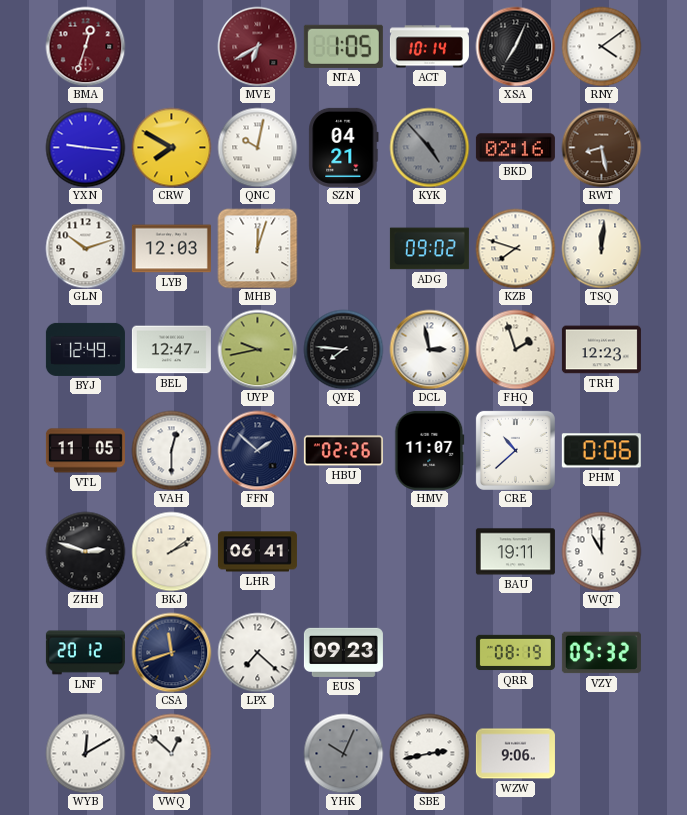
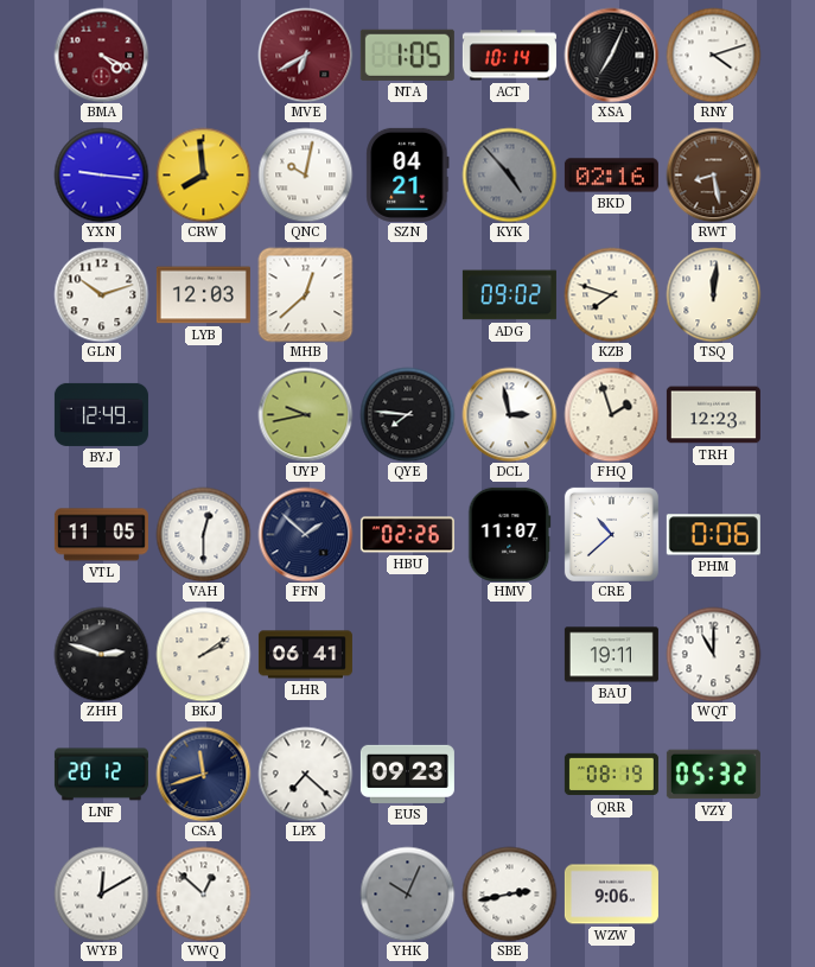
BMA: 12:33 -> 4:19 (101, 55)
RNY: 4:09 -> 4:12 (713, 55)
CRW: 7:50 -> 7:59 (203, 174)
MHB: 12:03 -> 12:38 (305, 294)
BEL: 12:47 -> none (171, 350)
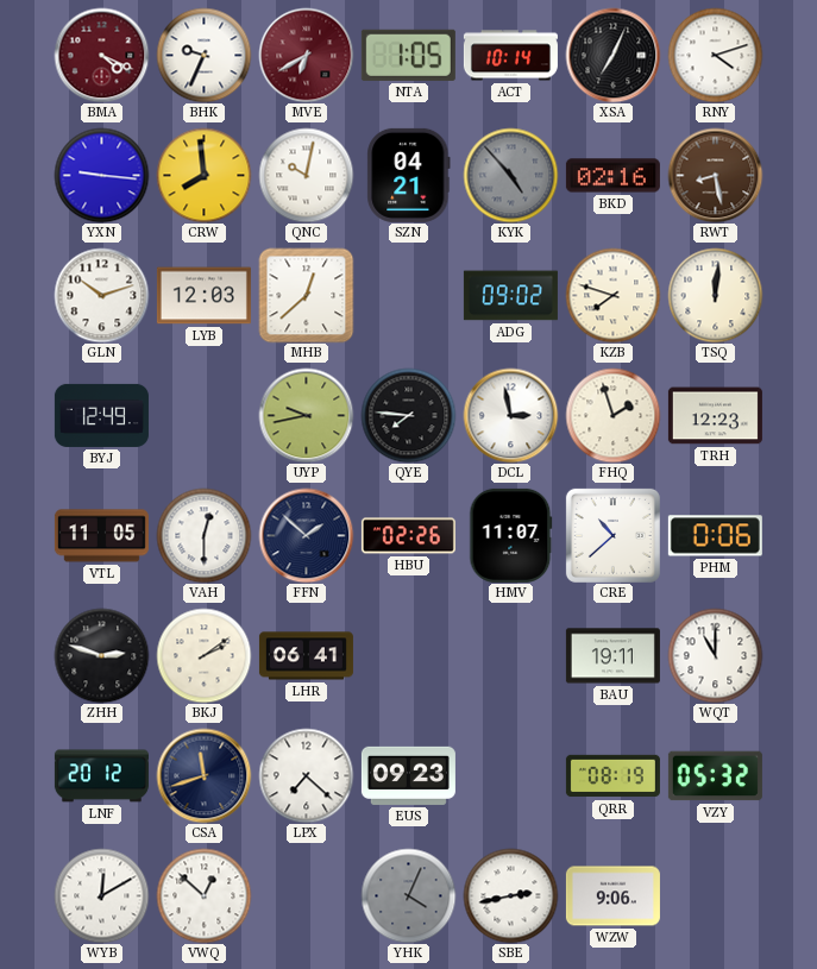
BHK: none -> 9:34 (203, 55)
YHK: 10:04 -> 4:04 (408, 895)
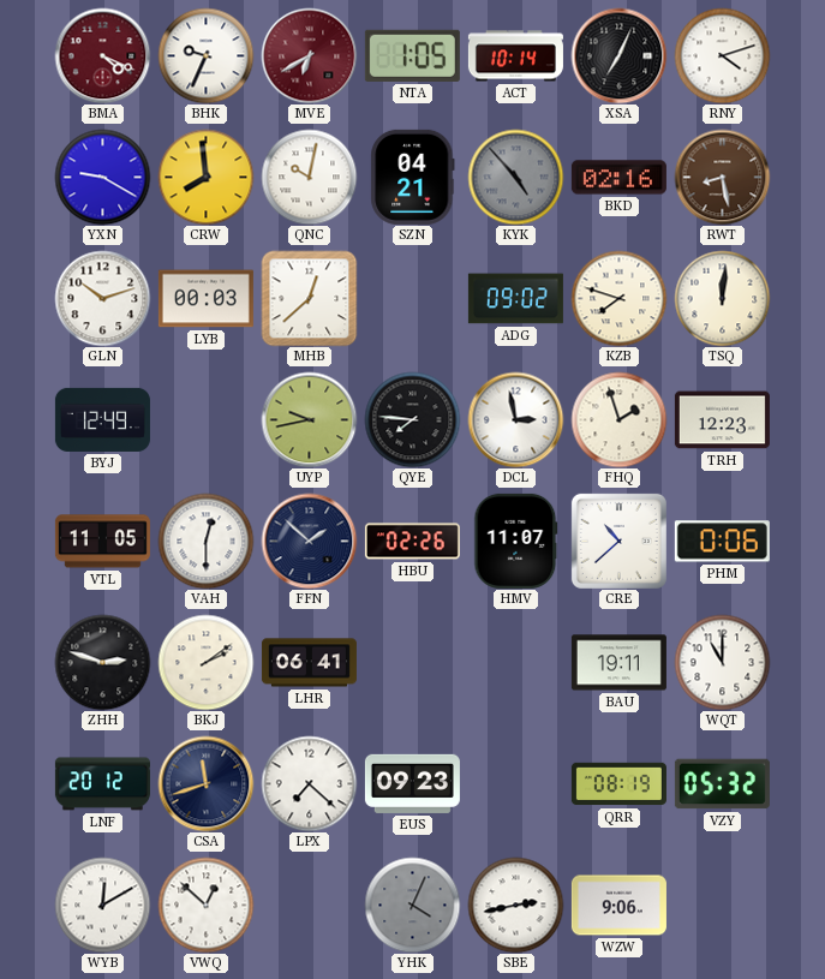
YXN: 9:16 -> 9:20 (102, 177)
LYB: 12:03 -> 00:03 (205, 299)
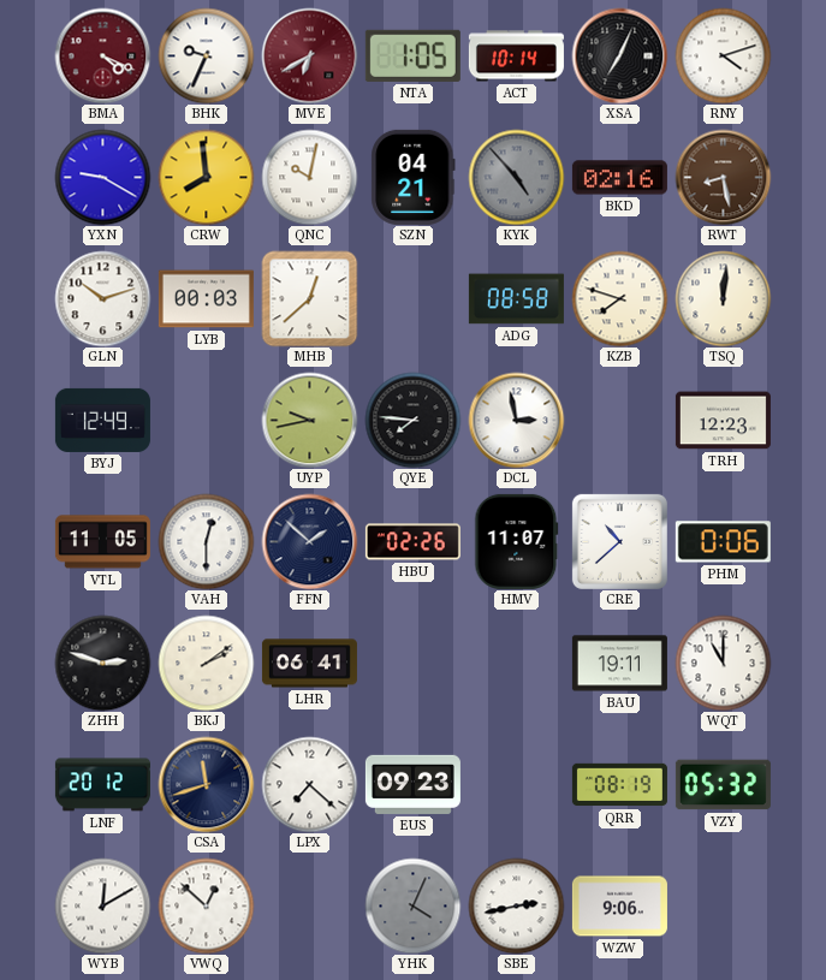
ADG: 09:02 -> 08:58 (516, 299)
FHQ: 1:57 -> none (618, 419)
